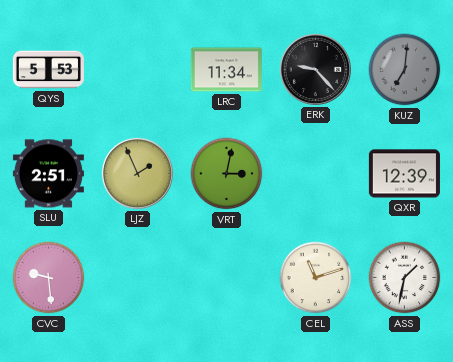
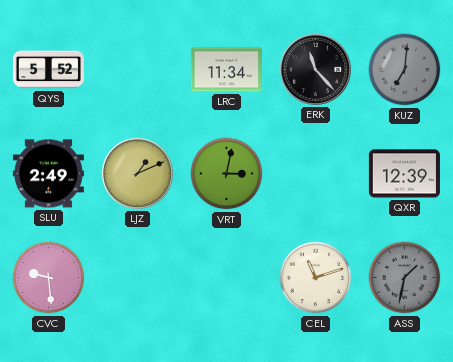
QYS: 5:53 -> 5:52 (48, 70)
ERK: 9:23 -> 11:23 (315, 69)
SLU: 2:51 -> 2:49 (48, 174)
LJZ: 1:56 -> 1:11 (137, 173)
ASS dial: white -> grey (405, 278)
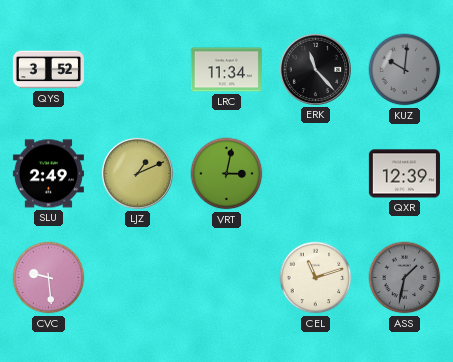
QYS: 5:52 -> 3:52 (48, 70)
KUZ: 7:01 -> 10:01 (405, 70)
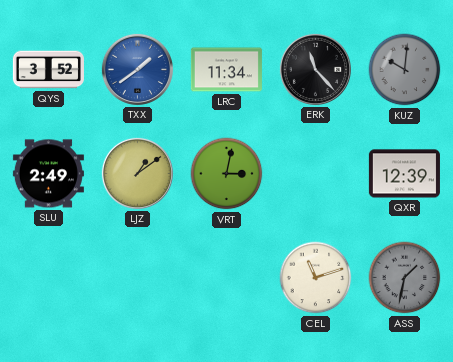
TXX: none -> 1:39 (137, 69)
LJZ: 1:11 -> 1:09 (137, 173)
CVC: 9:29 -> none (49, 278)
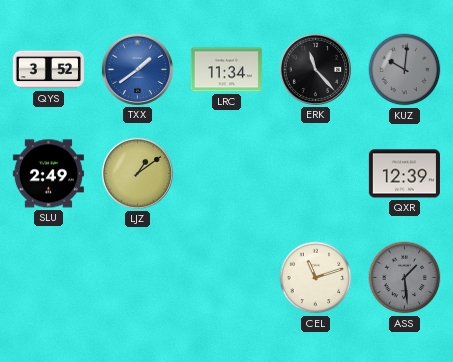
VRT: 3:02 -> none (227, 174)
ASS: 1:32 -> 1:29 (405, 278)
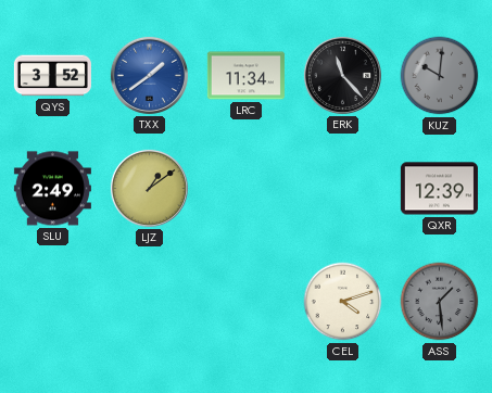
CEL: 11:12 -> 4:12 (343, 302)
